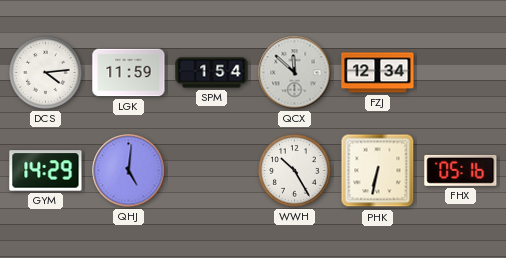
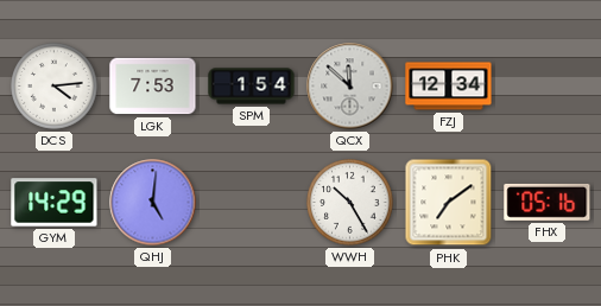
LGK: 11:59 -> 7:53 (153, 87)
PHK: 6:32 -> 7:09 (449, 203)
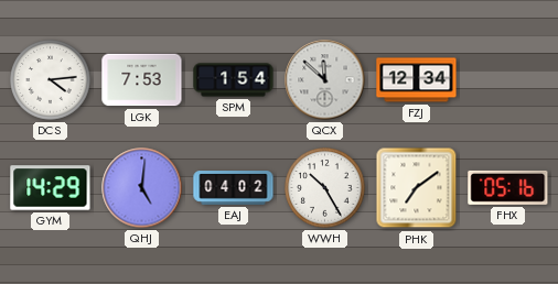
EAJ: none -> 04:02 (234, 188)
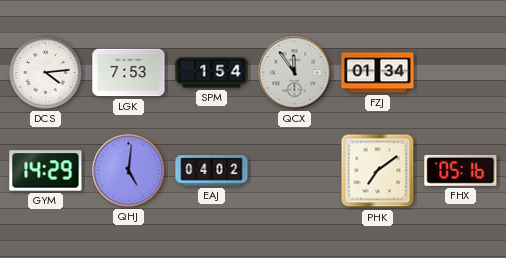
QCX: 11:52 -> 11:54 (295, 73)
FZJ: 12:34 -> 01:34 (378, 73)
WWH: 10:25 -> none (325, 188)
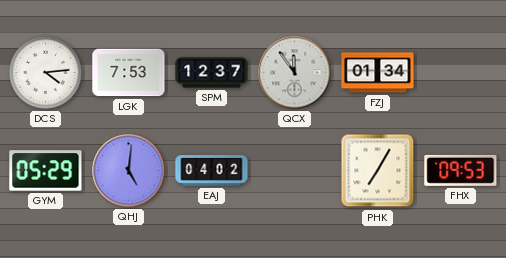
SPM: 1:54 -> 12:37 (212, 73)
GYM: 14:29 -> 05:29 (46, 171)
PHK: 7:09 -> 7:05 (378, 171)
FHX: 05:16 -> 09:53 (461, 170)
